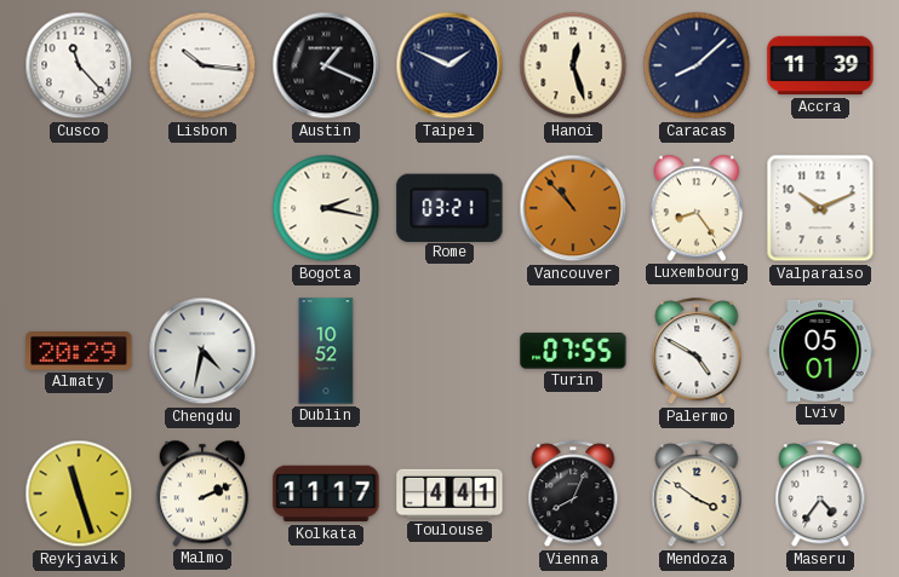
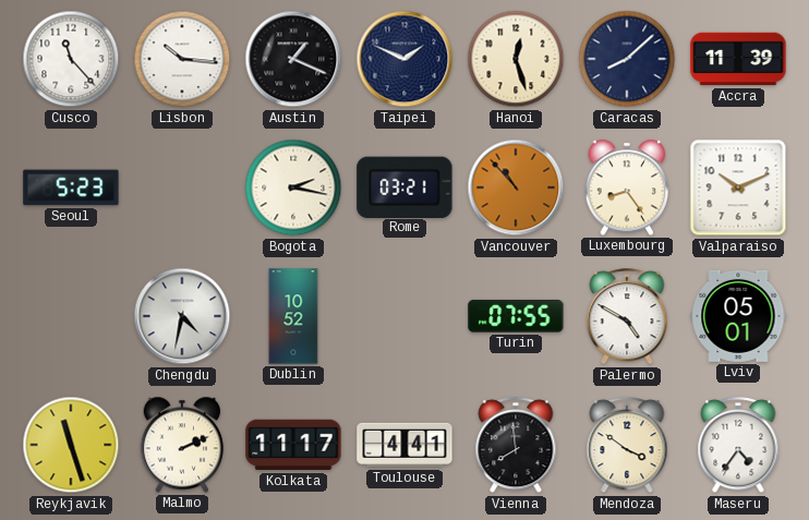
Seoul: none -> 5:23 (71, 188)
Almaty: 20:29 -> none (79, 351)
Vienna: 8:04 -> 7:59 (516, 446)
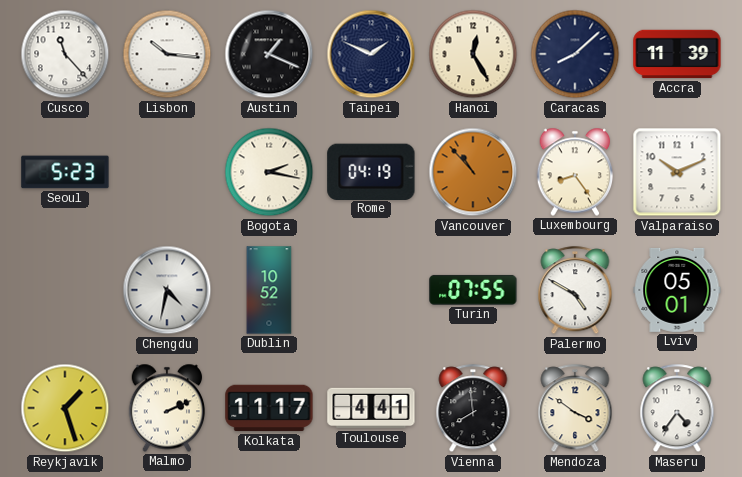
Hanoi: 12:27 -> 12:25 (473, 54)
Rome: 03:21 -> 04:19 (371, 171)
Reykjavik: 11:27 -> 1:27 (65, 408)
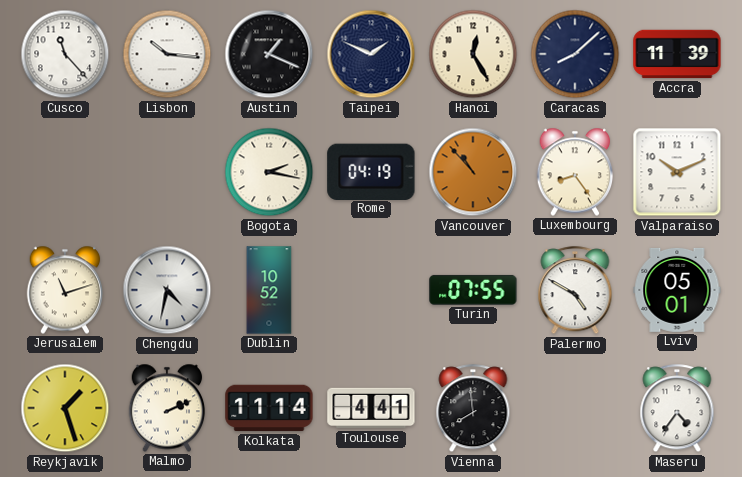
Seoul: 5:23 -> none (65, 172)
Jerusalem: none -> 11:12 (65, 290)
Kolkata: 11:17 -> 11:14 (269, 408)
Mendoza: 3:51 -> none (575, 409)
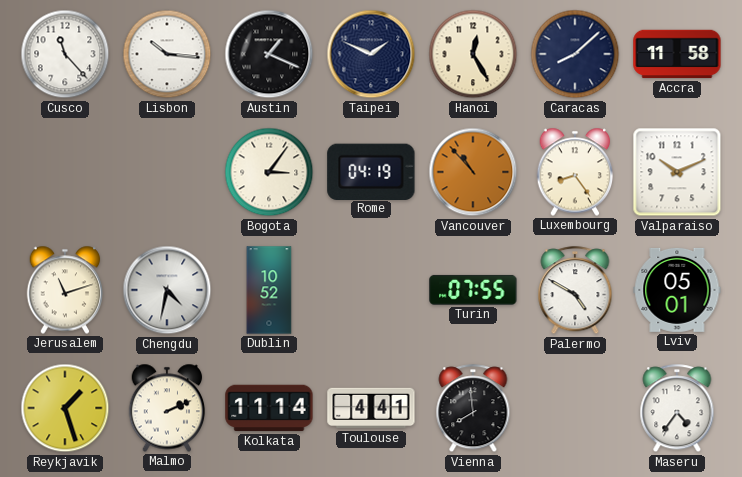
Accra: 11:39 -> 11:58 (677, 54)
Bogota: 2:17 -> 3:06 (269, 172)
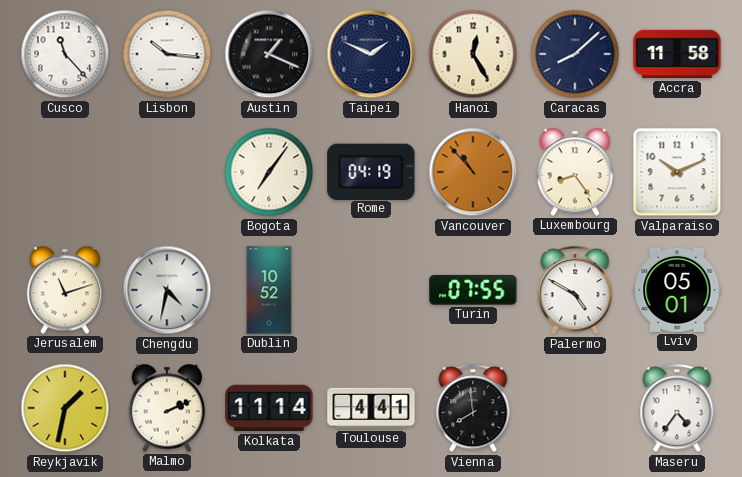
Bogota: 3:06 -> 7:06 (269, 172)
Reykjavik: 1:27 -> 1:32 (65, 408)
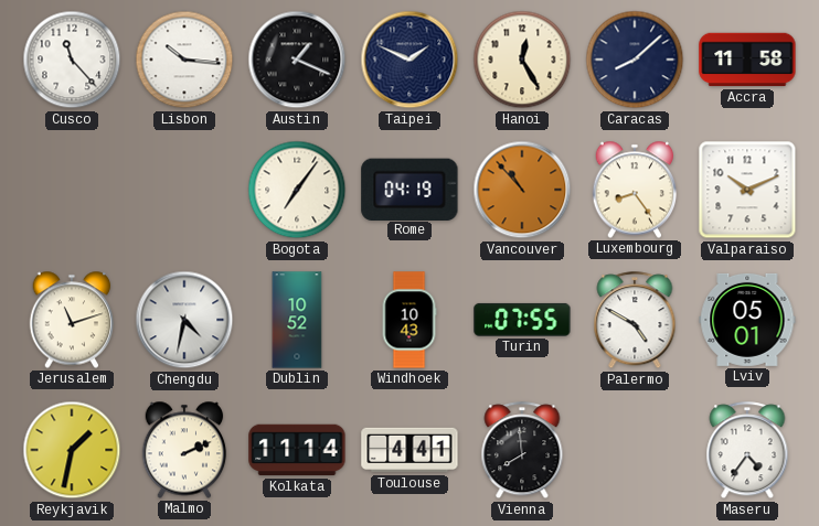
Windhoek: none -> 10:43 (410, 320)
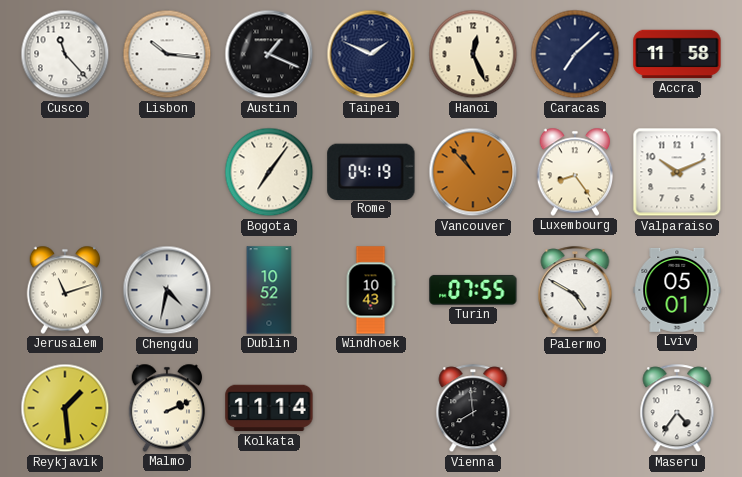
Hanoi: 12:25 -> 12:26 (473, 54)
Caracas: 8:08 -> 7:08 (575, 54)
Reykjavik: 1:32 -> 1:29 (65, 408)
Toulouse: 4:41 -> none (410, 450)
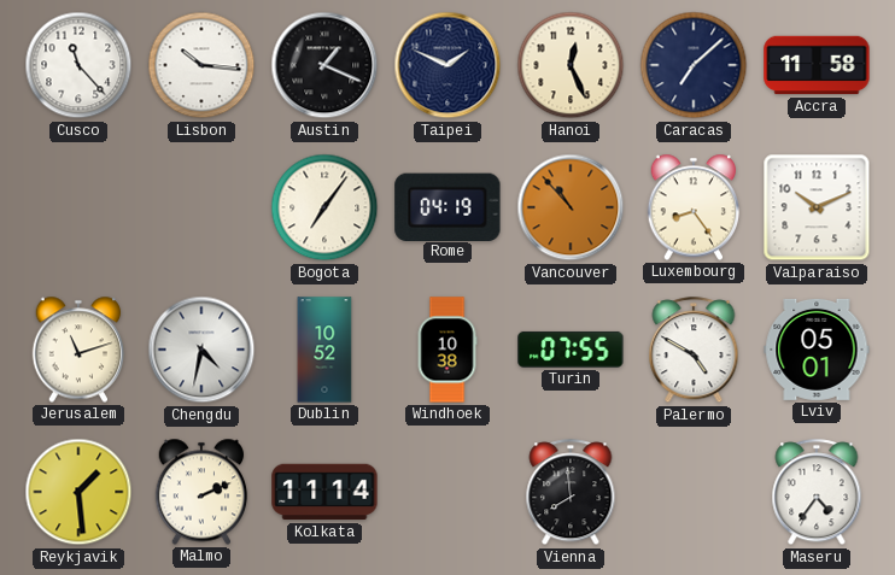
Windhoek: 10:43 -> 10:38 (448, 350)
